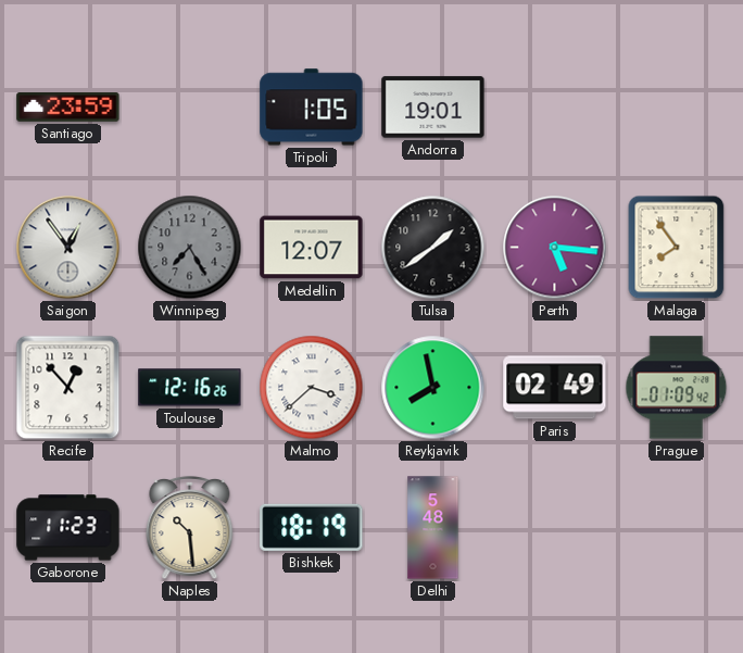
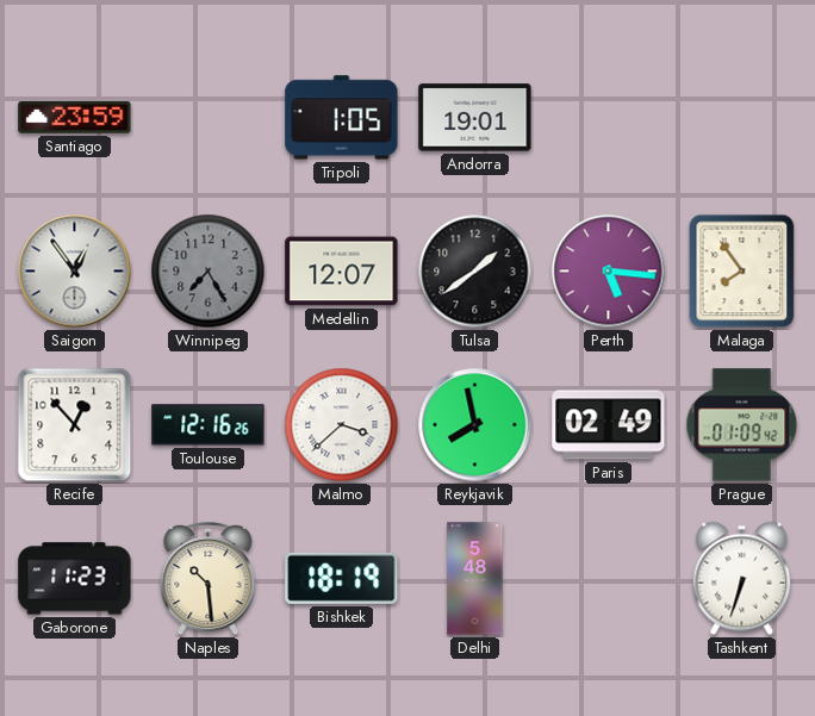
Tashkent: none -> 6:33 (742, 579)
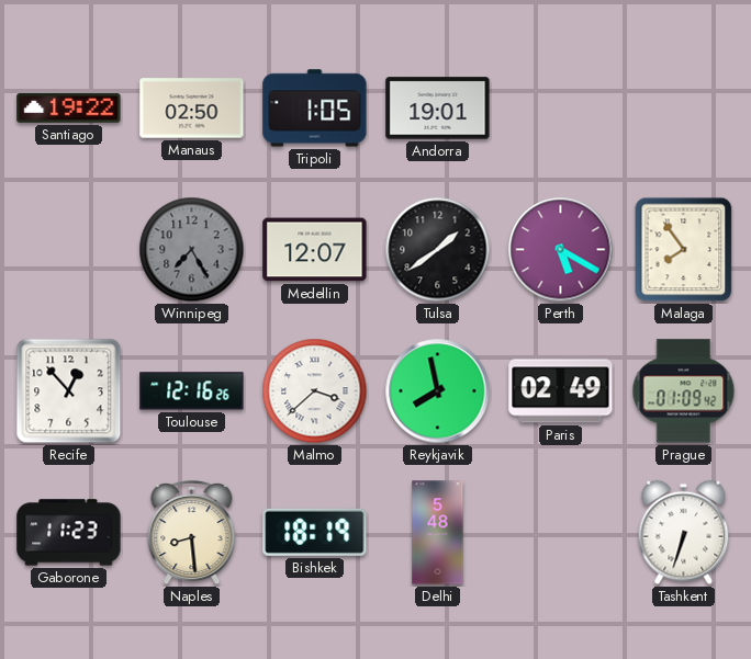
Santiago: 23:59 -> 19:22 (69, 109)
Manaus: none -> 02:50 (192, 109)
Saigon: 12:54 -> none (75, 272)
Perth: 5:16 -> 5:20 (561, 250)
Naples: 10:29 -> 8:29 (192, 533)
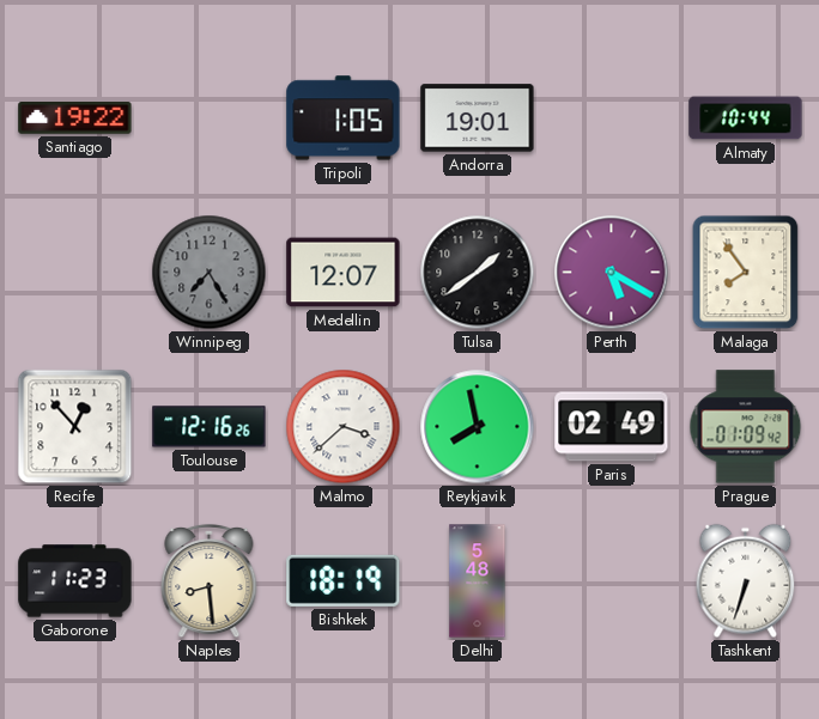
Manaus: 02:50 -> none (192, 109)
Almaty: none -> 10:44 (746, 118)
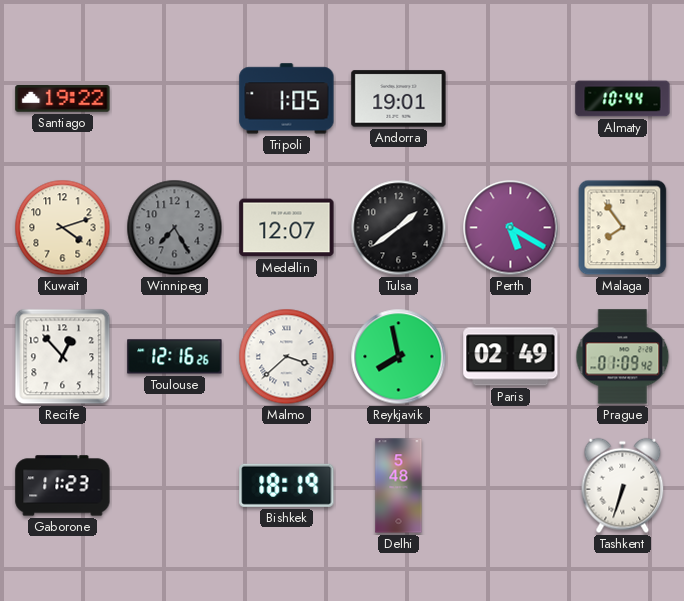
Kuwait: none -> 4:12 (63, 228)
Naples: 8:29 -> none (210, 581)
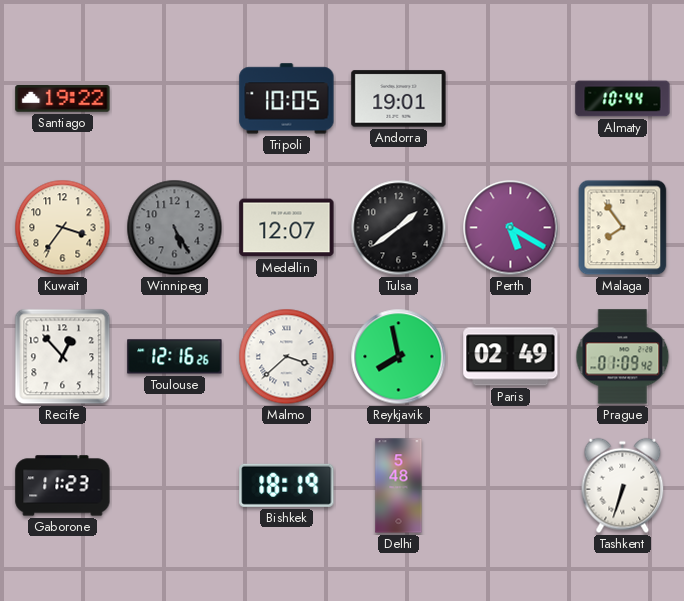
Tripoli: 1:05 -> 10:05 (287, 99)
Kuwait: 4:12 -> 3:36 (63, 228)
Winnipeg: 7:25 -> 5:25 (175, 228)
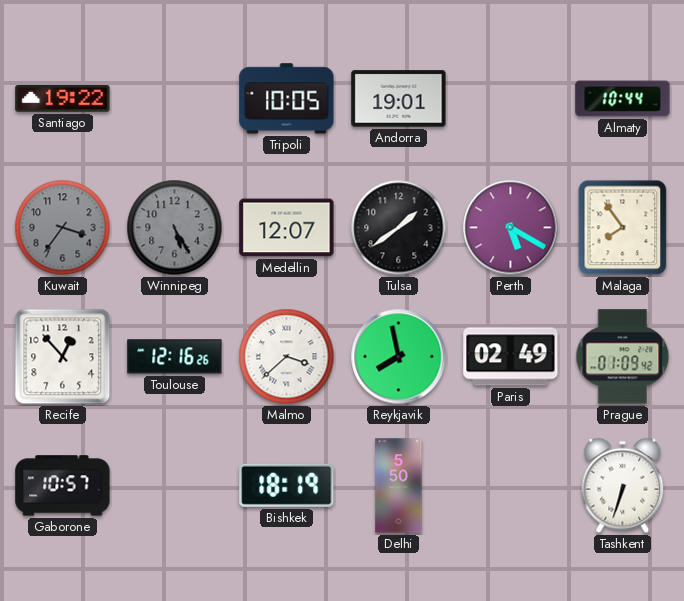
Kuwait dial: cream -> grey (63, 228)
Gaborone: 11:23 -> 10:57 (63, 486)
Delhi: 5:48 -> 5:50 (399, 486)
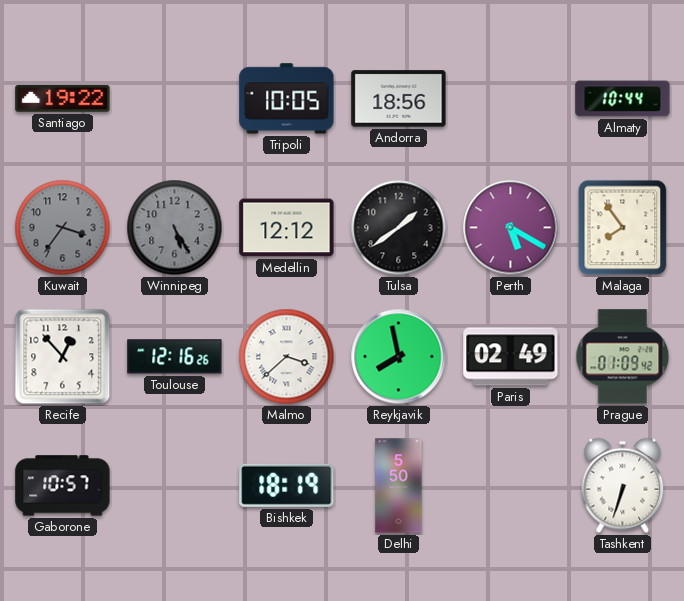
Andorra: 19:01 -> 18:56 (399, 99)
Medellin: 12:07 -> 12:12 (287, 228)
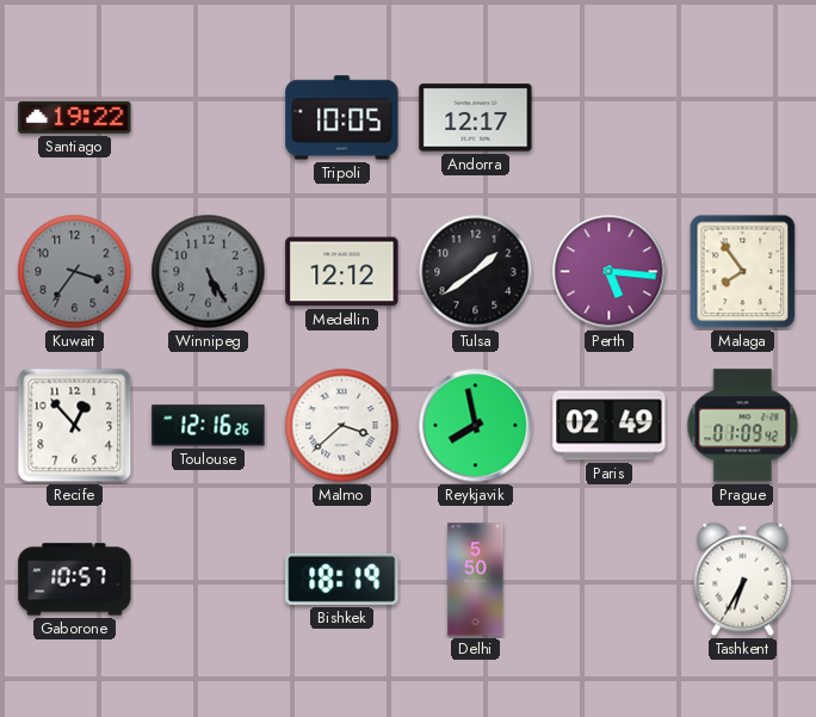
Andorra: 18:56 -> 12:17 (476, 118)
Almaty: 10:44 -> none (623, 99)
Perth: 5:20 -> 5:16 (610, 272)
Tashkent: 6:33 -> 6:35 (743, 580)
